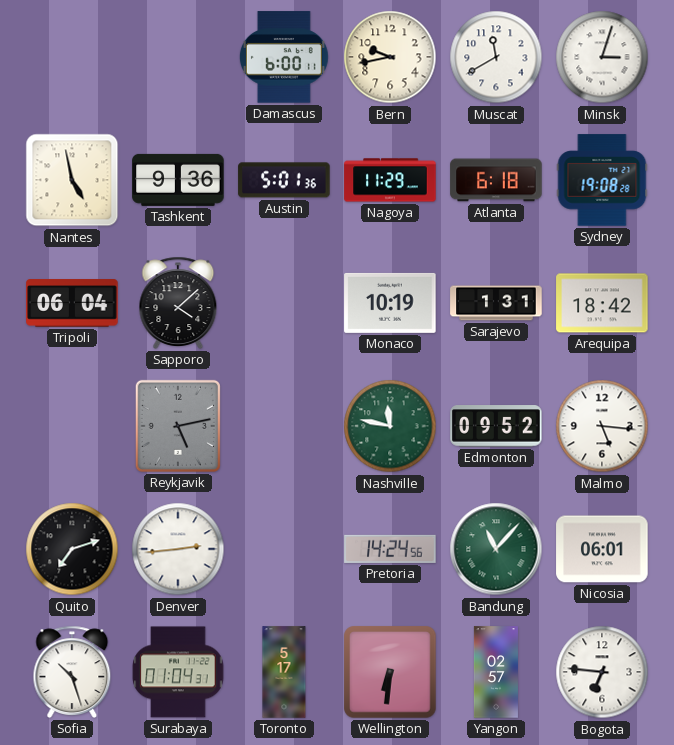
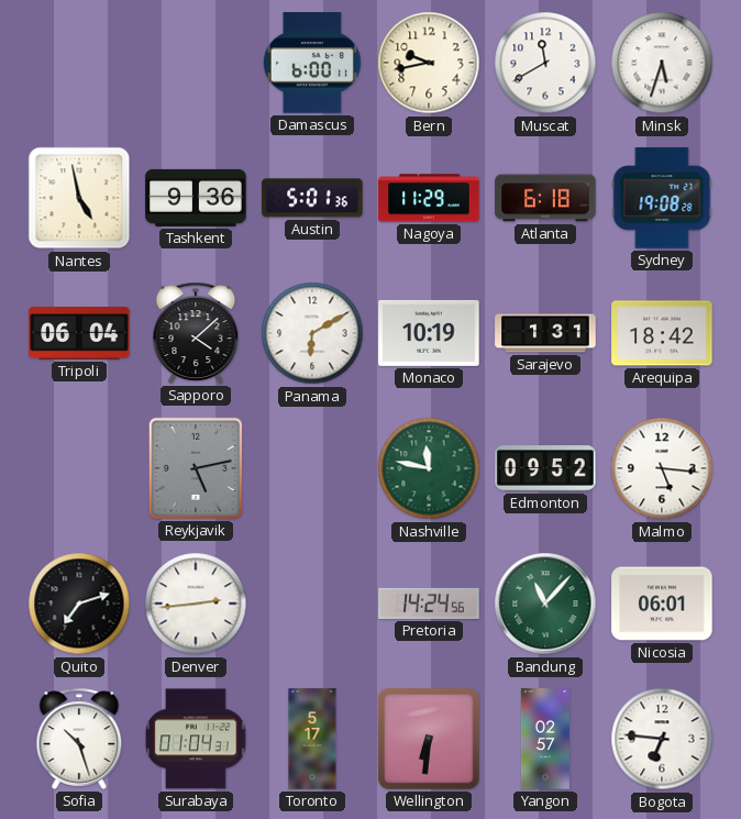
Minsk: 3:03 -> 5:33 (662, 63)
Panama: none -> 6:10 (312, 333)
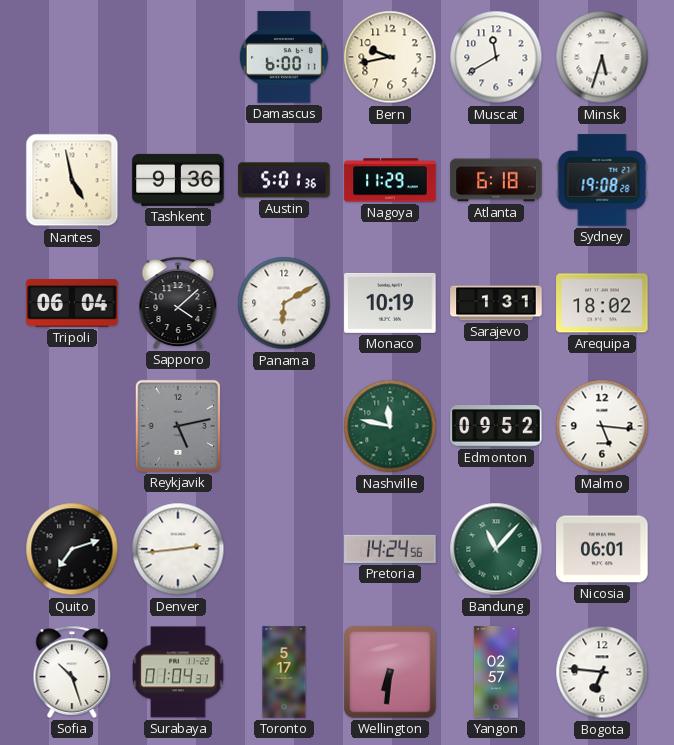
Arequipa: 18:42 -> 18:02 (602, 303)
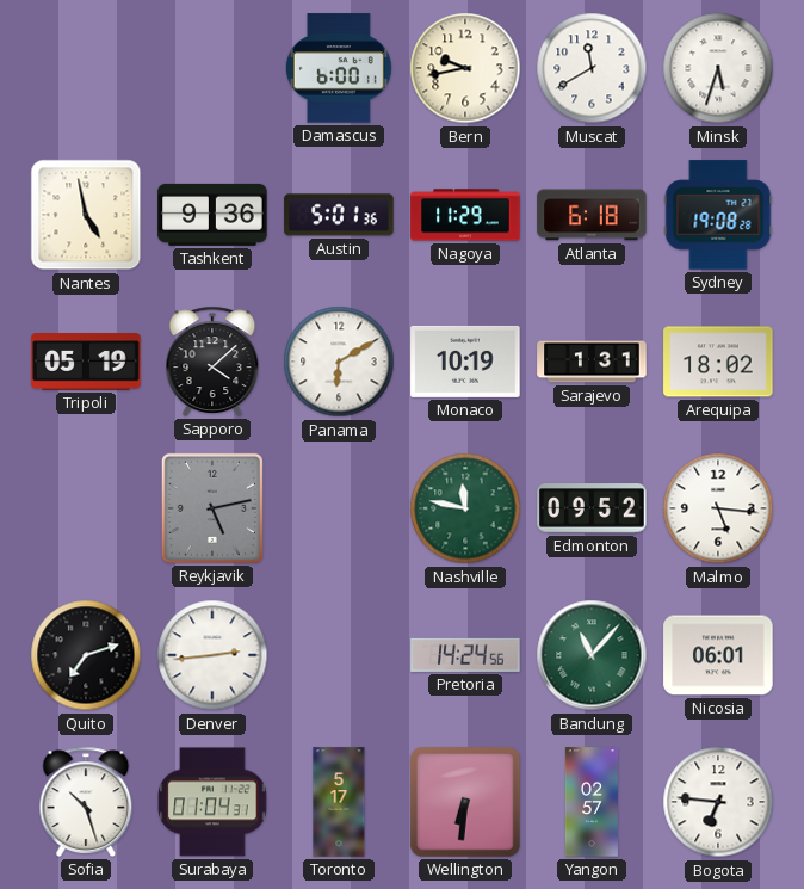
Tripoli: 06:04 -> 05:19 (86, 362)
